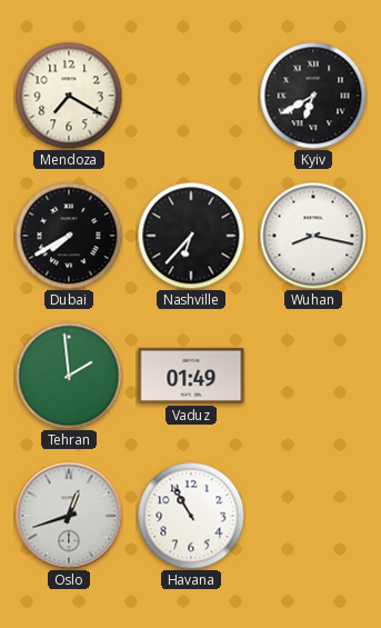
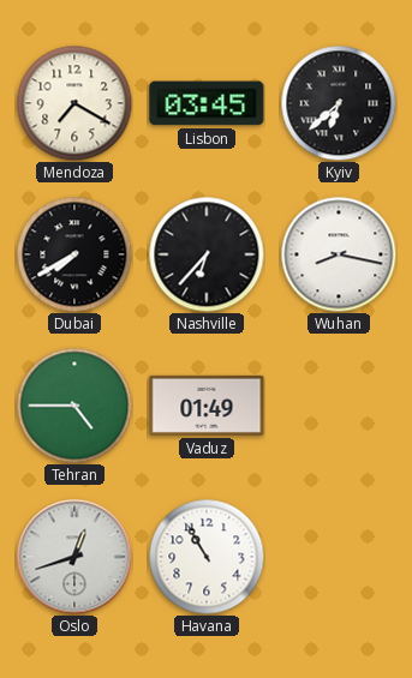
Lisbon: none -> 03:45 (207, 103)
Kyiv: 6:40 -> 6:38 (339, 103)
Tehran: 1:59 -> 4:45 (74, 406)
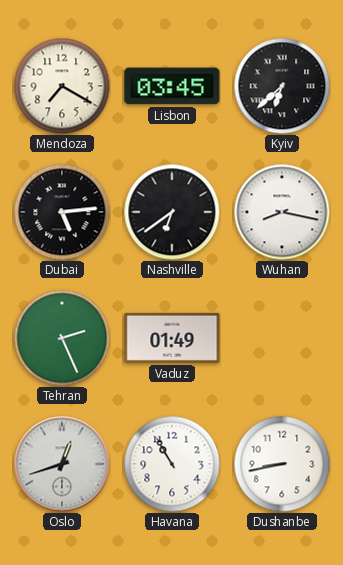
Dubai: 7:40 -> 5:14 (62, 212)
Nashville: 6:37 -> 6:39 (172, 212)
Tehran: 4:45 -> 2:26 (62, 338)
Dushanbe: none -> 8:43 (282, 464)
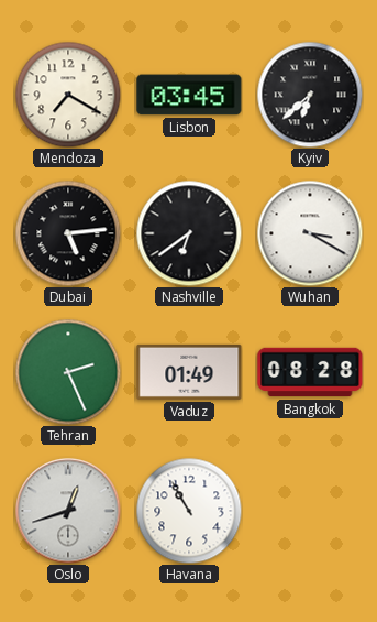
Wuhan: 8:17 -> 3:20 (310, 233)
Bangkok: none -> 08:28 (310, 372)
Dushanbe: 8:43 -> none (282, 464)
